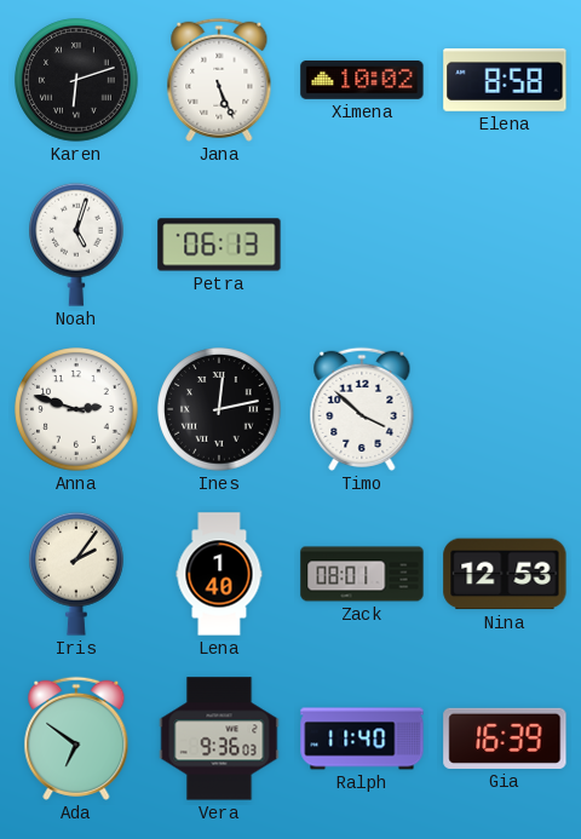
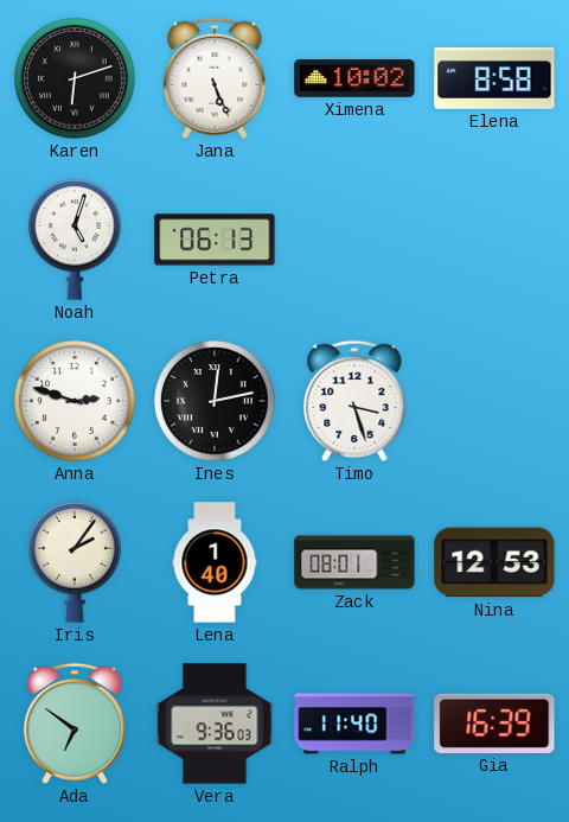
Timo: 3:52 -> 3:27 (354, 401)
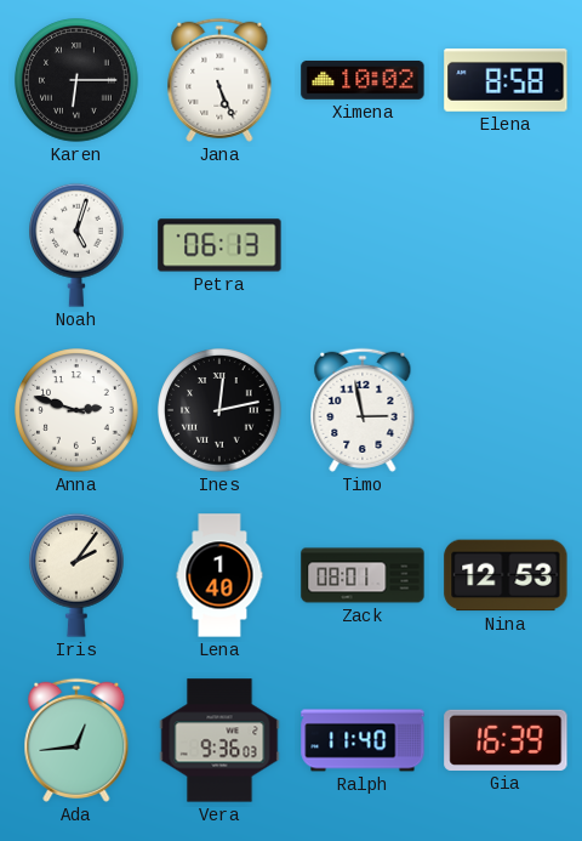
Karen: 6:12 -> 6:15 (76, 80)
Timo: 3:27 -> 2:58 (363, 410)
Ada: 6:51 -> 12:44 (76, 740)
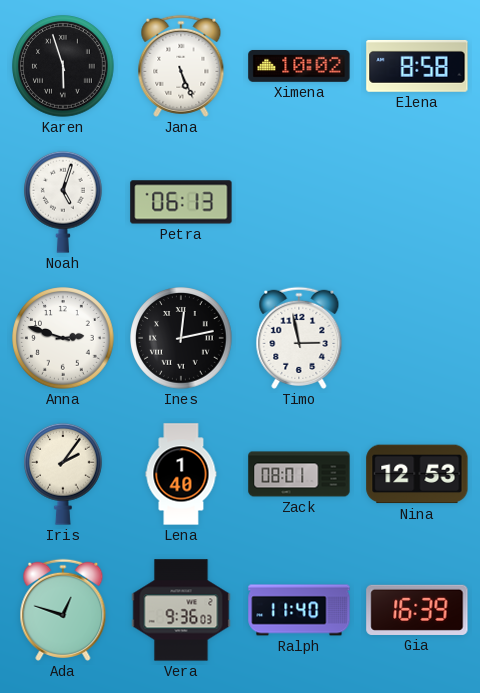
Karen: 6:15 -> 5:57 (63, 66)
Ada: 12:44 -> 12:48 (63, 610)
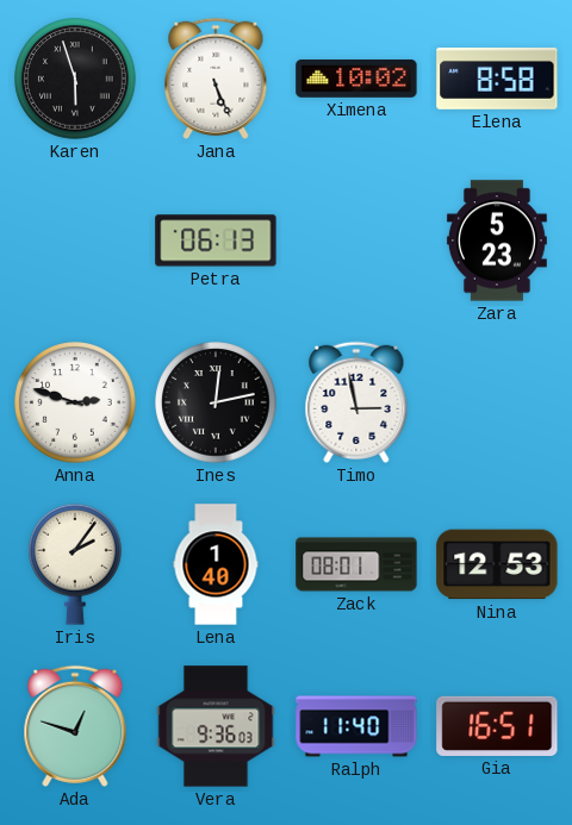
Noah: 5:03 -> none (64, 202)
Zara: none -> 5:23 (497, 240)
Gia: 16:39 -> 16:51 (497, 726)
